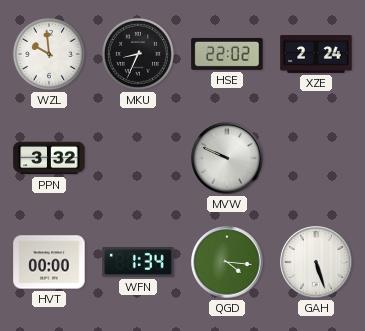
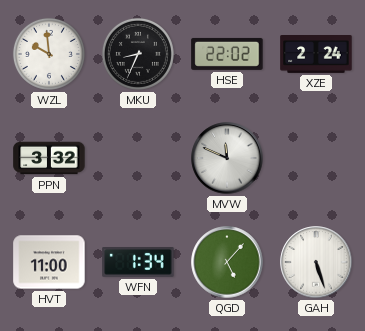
MVW: 9:49 -> 11:49 (227, 158)
HVT: 00:00 -> 11:00 (49, 262)
QGD: 4:16 -> 5:07 (227, 262)
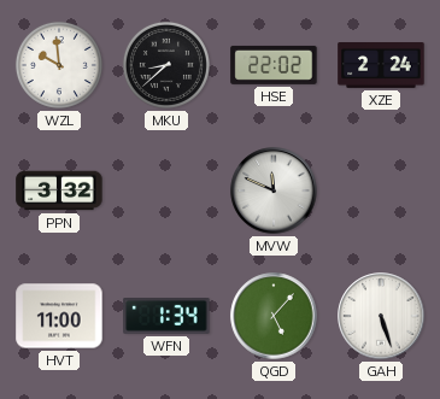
MKU: 8:34 -> 8:38 (166, 65)
